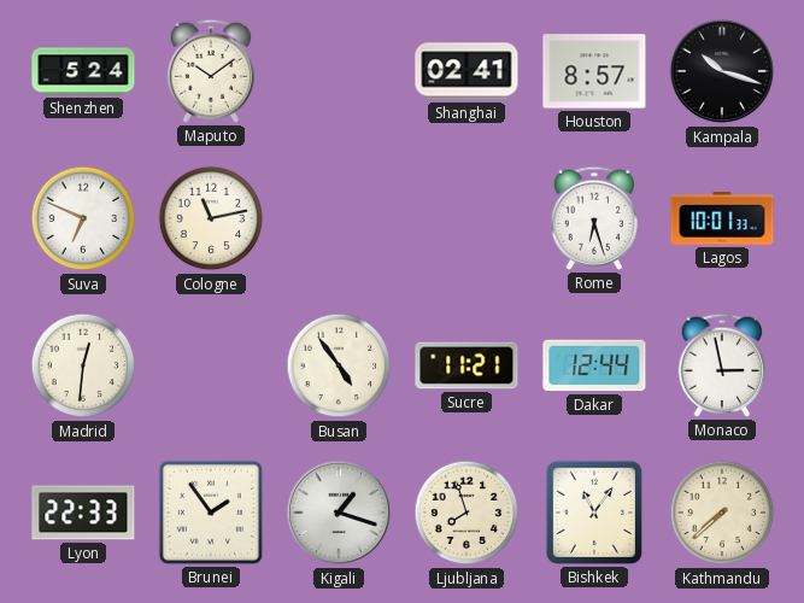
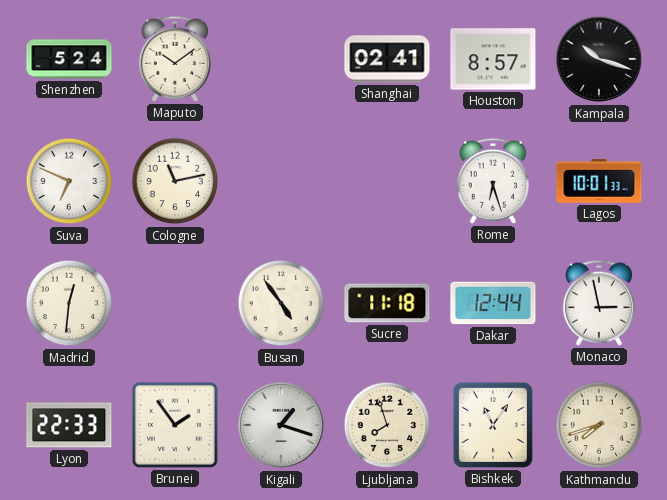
Sucre: 11:21 -> 11:18 (387, 303)
Kathmandu: 7:38 -> 7:42 (599, 425)
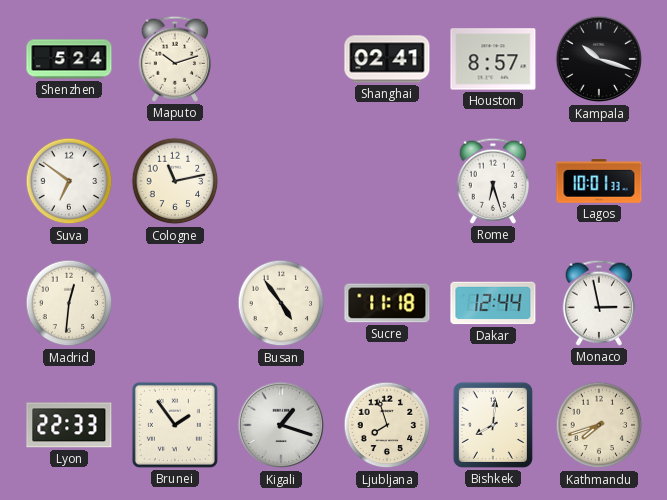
Maputo: 10:09 -> 10:12 (174, 59)
Suva: 6:49 -> 6:51 (69, 181)
Bishkek: 11:06 -> 8:01 (493, 425)
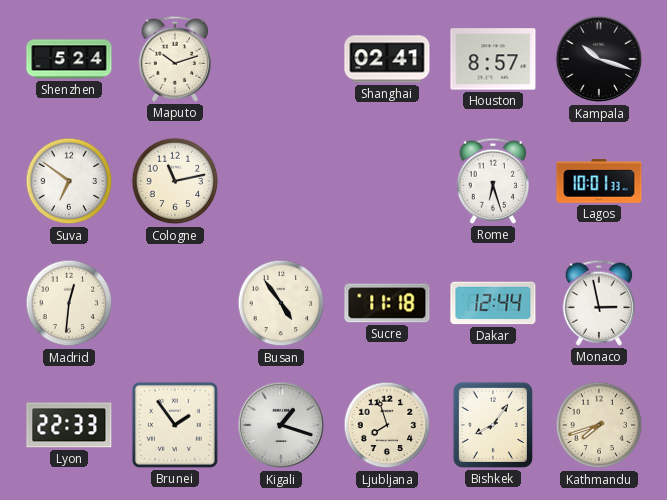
Bishkek: 8:01 -> 8:06 (493, 425)
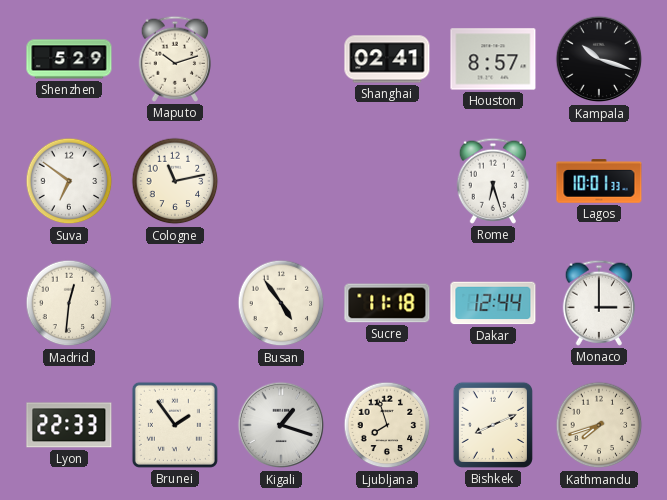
Shenzhen: 5:24 -> 5:29 (69, 59)
Monaco: 2:58 -> 3:00 (598, 303)
Bishkek: 8:06 -> 8:11 (493, 425)
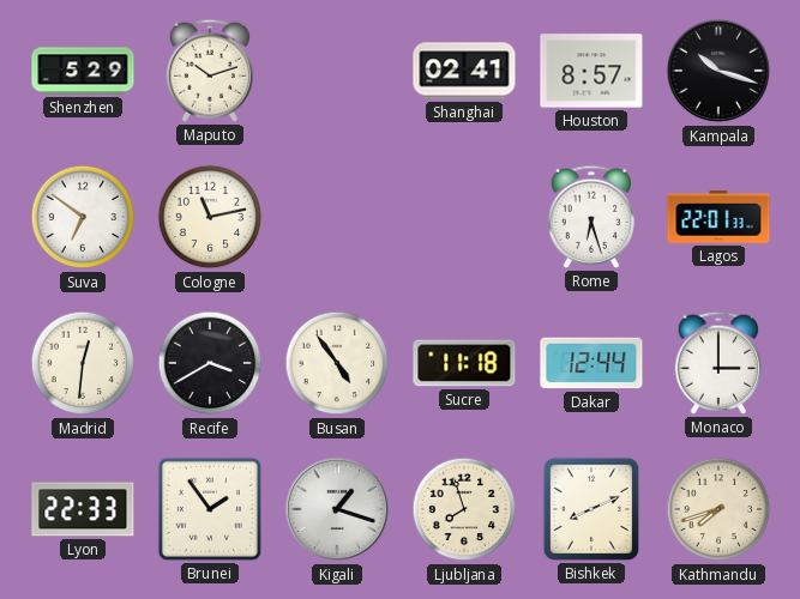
Lagos: 10:01 -> 22:01 (718, 217)
Recife: none -> 3:40 (210, 363)
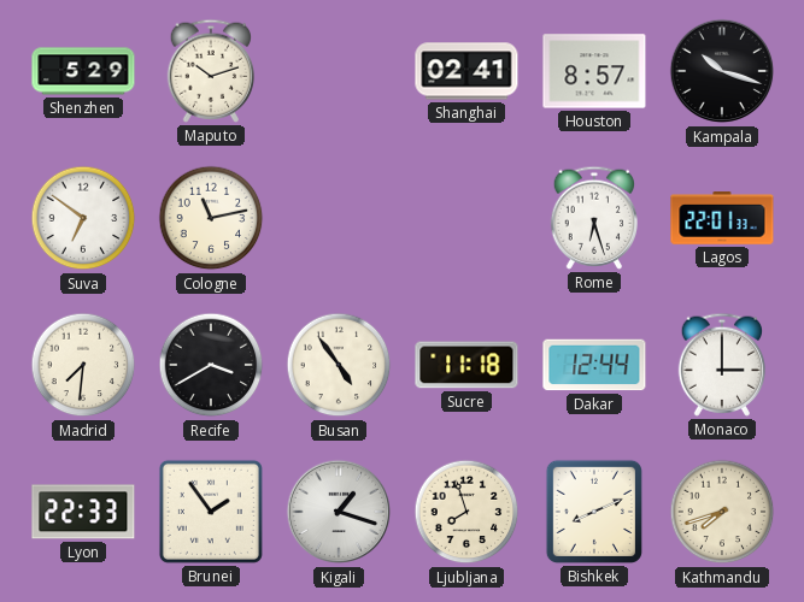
Madrid: 12:31 -> 7:31 (83, 365)
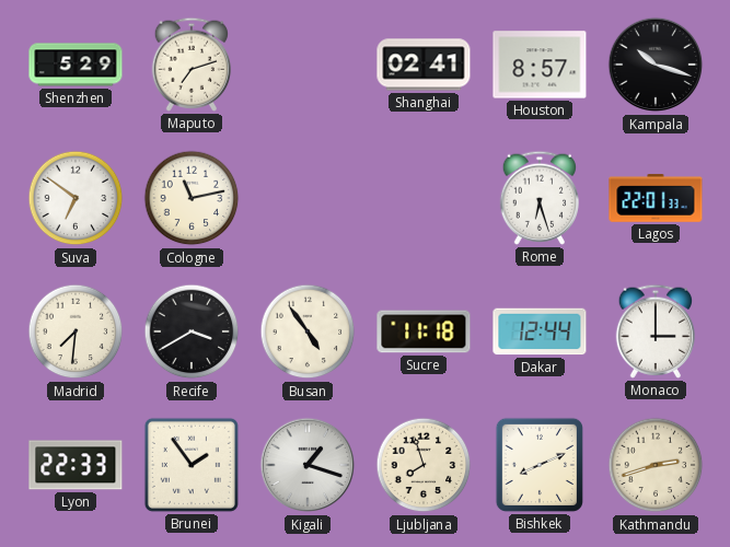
Maputo: 10:12 -> 7:12 (190, 65)
Kathmandu: 7:42 -> 2:42 (656, 465)
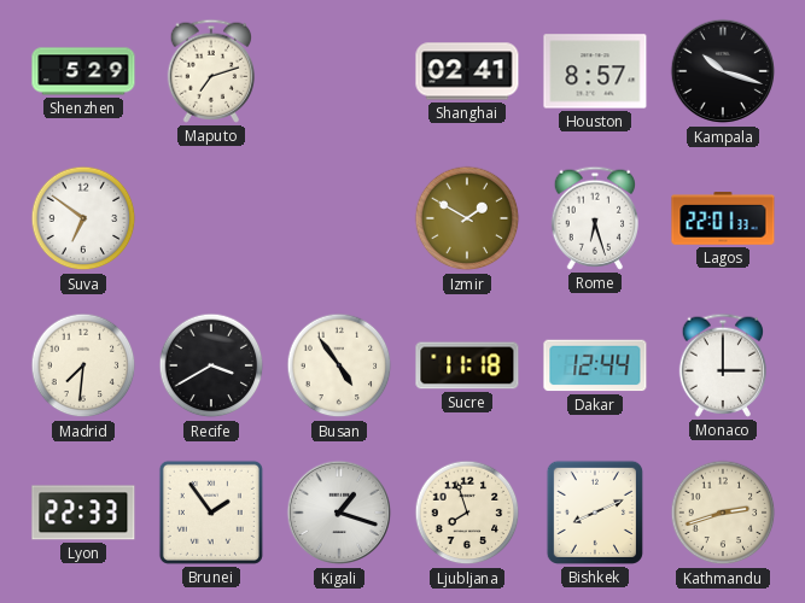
Cologne: 11:13 -> none (192, 198)
Izmir: none -> 1:50 (467, 218)
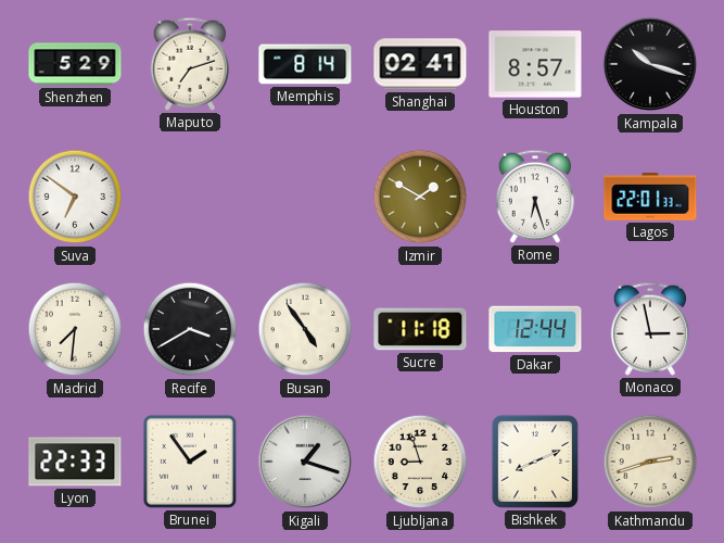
Memphis: none -> 8:14 (305, 64)
Monaco: 3:00 -> 2:58 (649, 329)
Ljubljana: 7:57 -> 8:57 (420, 462)
